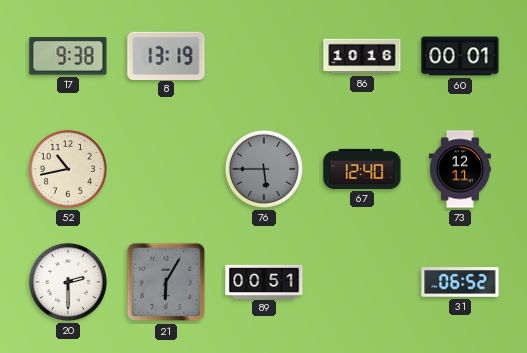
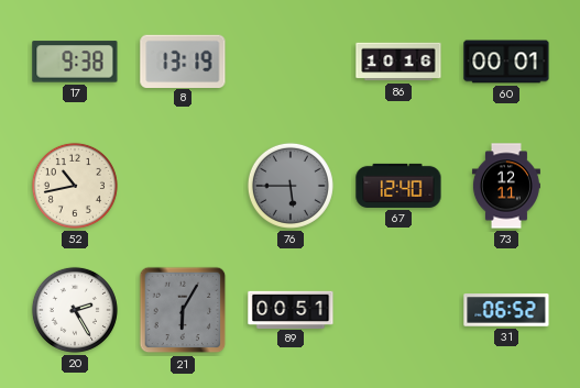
20: 2:30 -> 2:25 (75, 310)
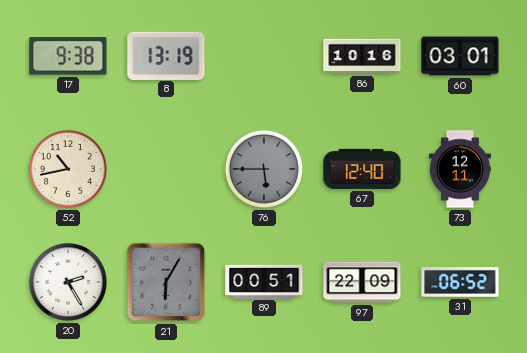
60: 00:01 -> 03:01 (460, 56)
97: none -> 22:09 (362, 282)
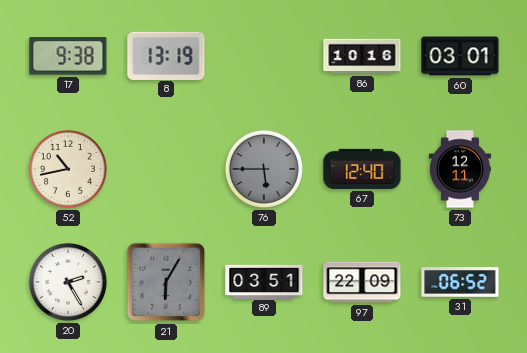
89: 00:51 -> 03:51 (264, 281)
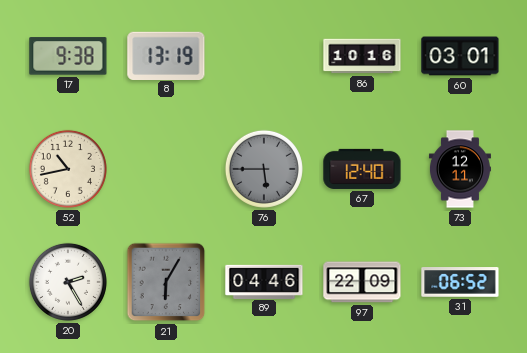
89: 03:51 -> 04:46 (264, 281)
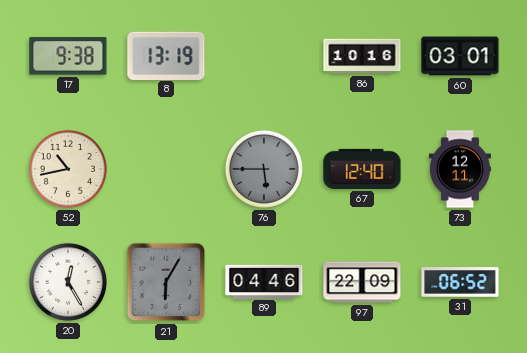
20: 2:25 -> 12:25 (68, 282)
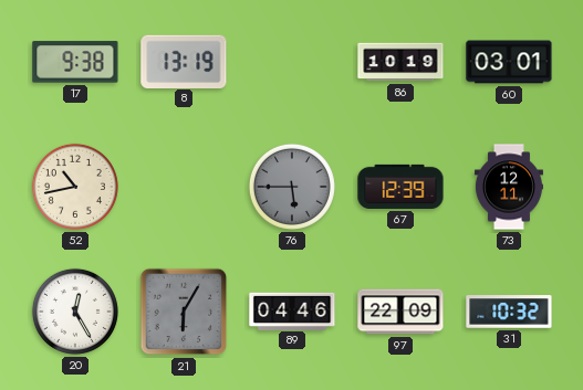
86: 10:16 -> 10:19 (400, 62)
67: 12:40 -> 12:39 (400, 187)
31: 06:52 -> 10:32 (509, 312)
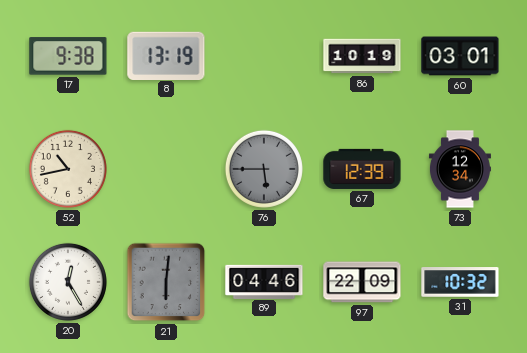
73: 12:11 -> 12:34 (460, 169)
21: 6:05 -> 6:01 (166, 282)
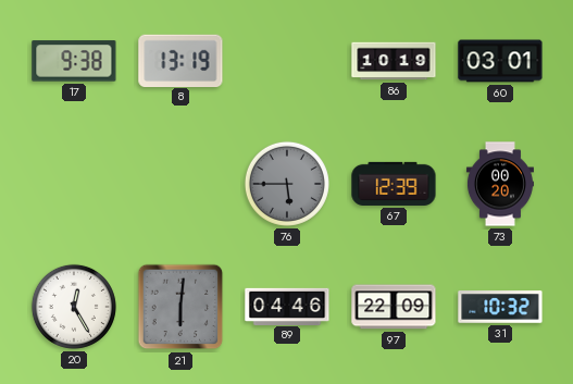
52: 10:43 -> none (68, 169)
73: 12:34 -> 00:20 (500, 184)
